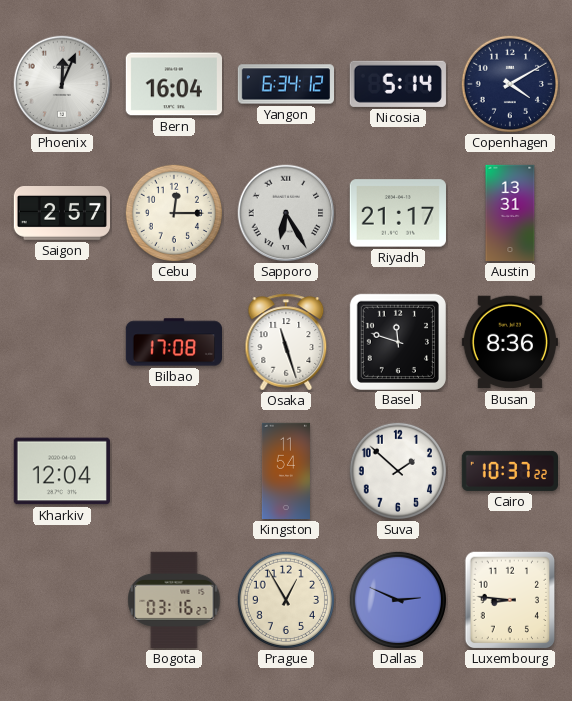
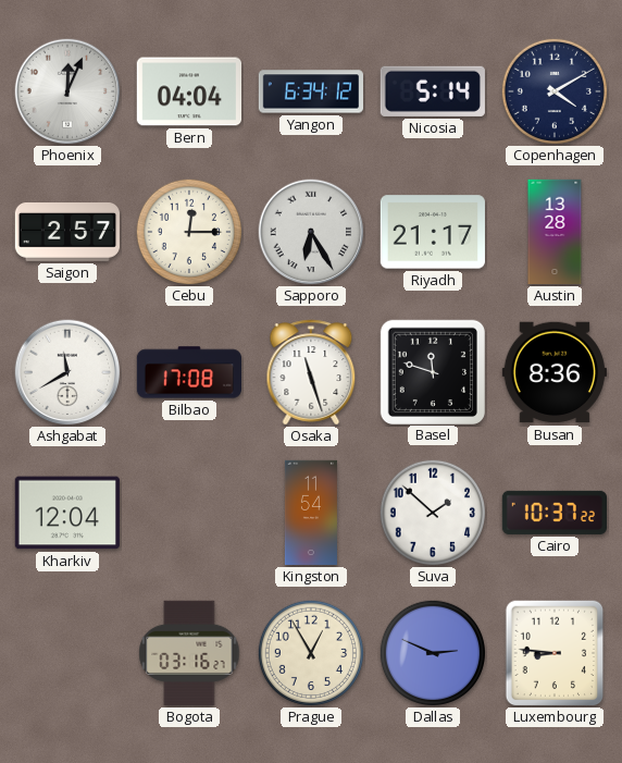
Bern: 16:04 -> 04:04 (188, 91)
Austin: 13:31 -> 13:28 (555, 232)
Ashgabat: none -> 11:40 (67, 372)
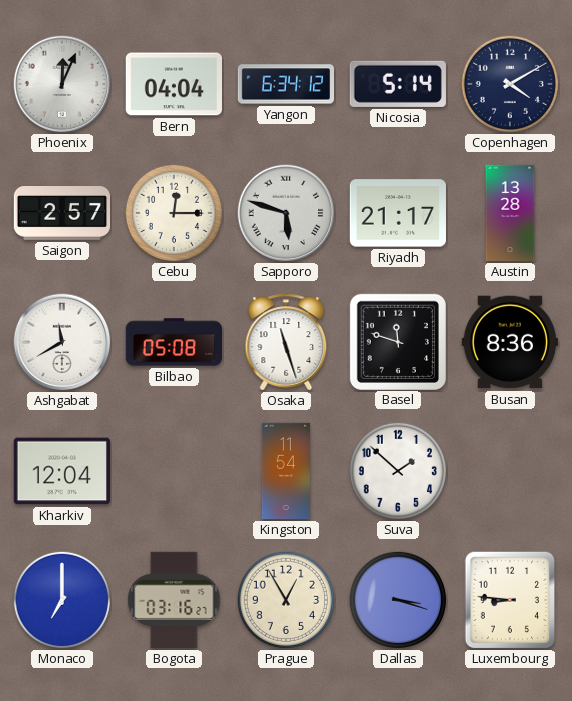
Sapporo: 6:25 -> 5:48 (286, 213)
Bilbao: 17:08 -> 05:08 (173, 342)
Cairo: 10:37 -> none (553, 513)
Monaco: none -> 7:00 (61, 599)
Dallas: 2:49 -> 3:18 (397, 599)
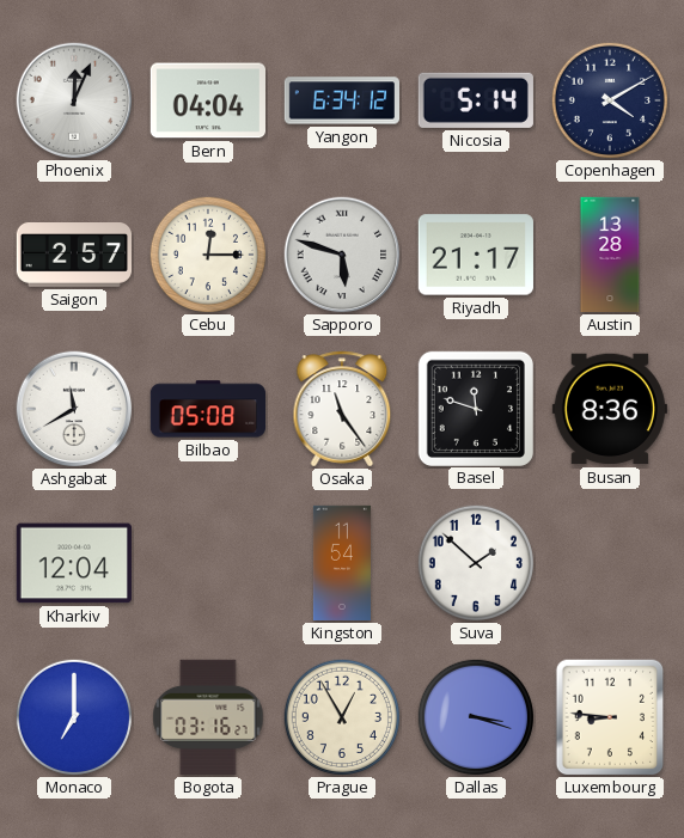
Osaka: 11:27 -> 11:24 (342, 409)
